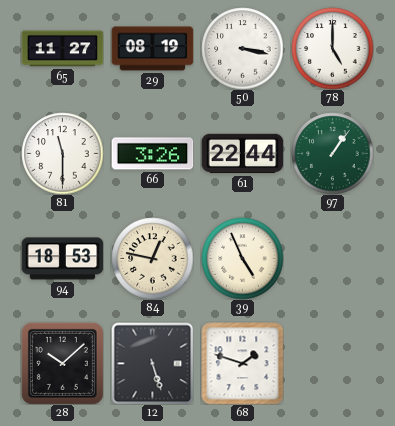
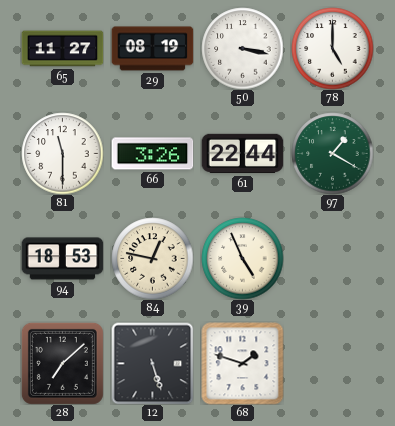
97: 1:06 -> 1:20 (332, 153)
28: 10:08 -> 7:08 (62, 363)
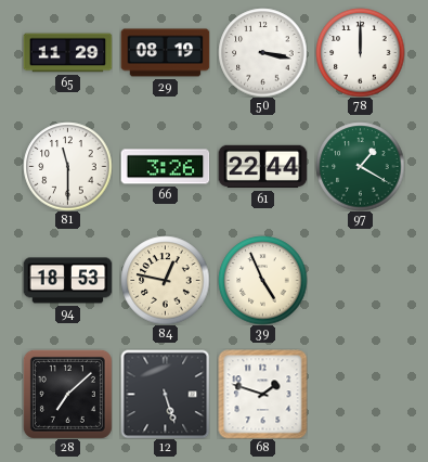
65: 11:27 -> 11:29 (67, 53)
78: 5:00 -> 12:00 (360, 52)
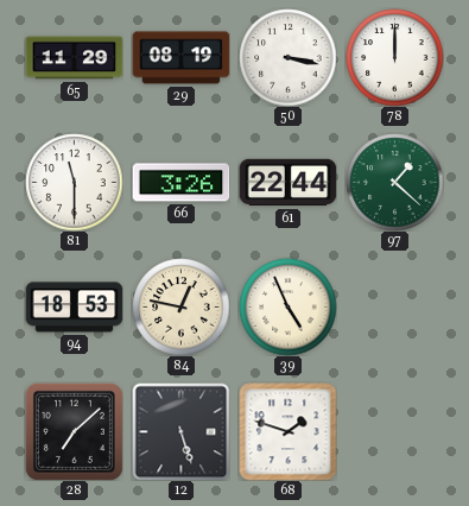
97: 1:20 -> 1:22 (394, 182)
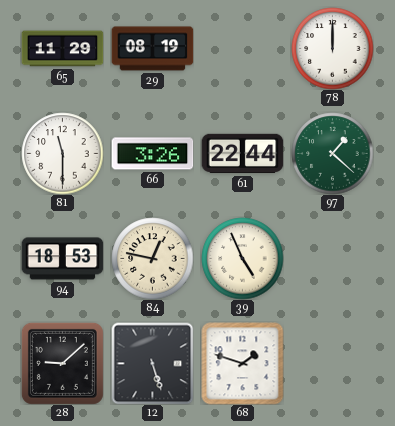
50: 3:17 -> none (287, 57)
28: 7:08 -> 9:08 (62, 363)
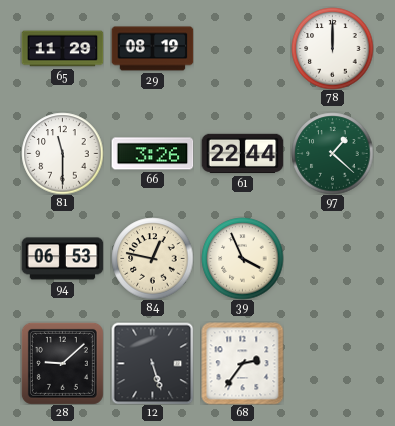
94: 18:53 -> 06:53 (62, 259)
39: 4:56 -> 3:56 (242, 258)
68: 1:48 -> 2:36 (242, 363)
